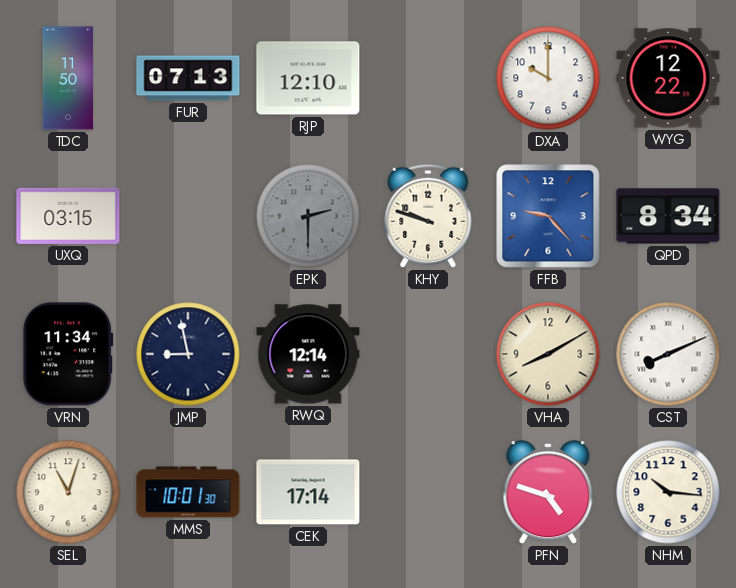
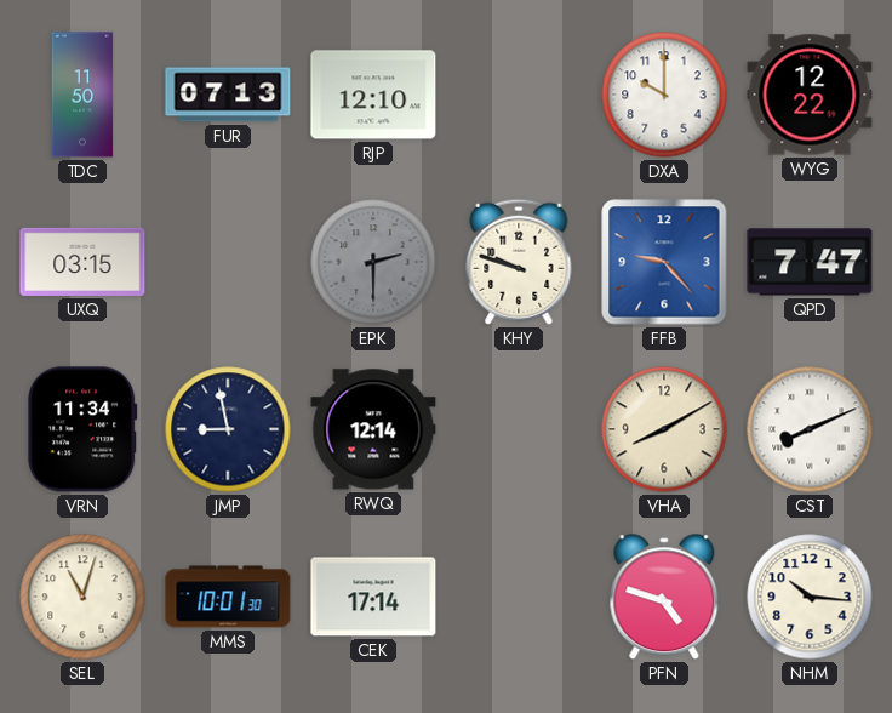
QPD: 8:34 -> 7:47 (810, 262)
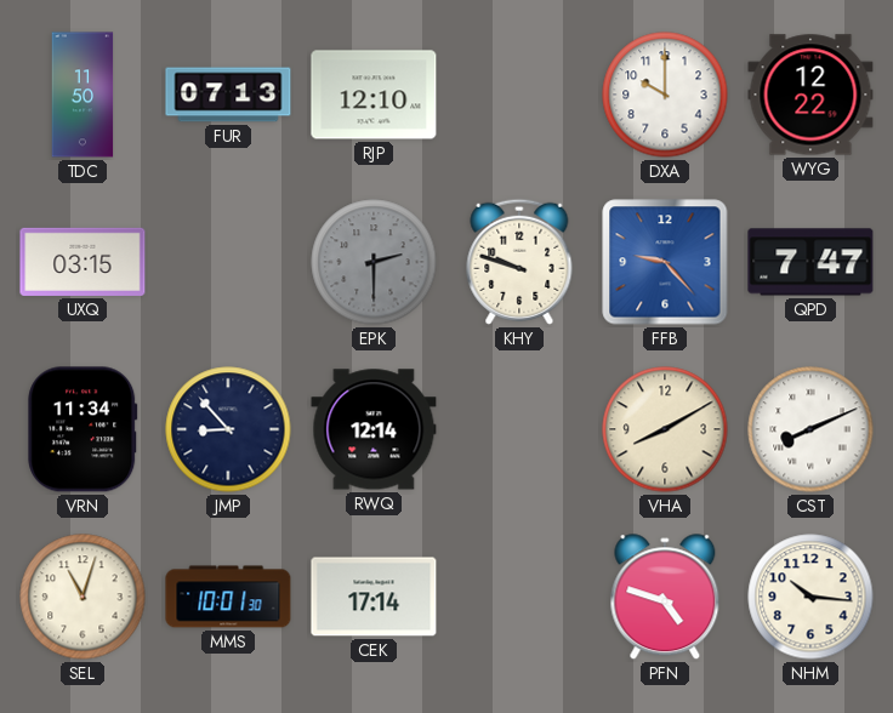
JMP: 8:58 -> 8:53 (228, 429)
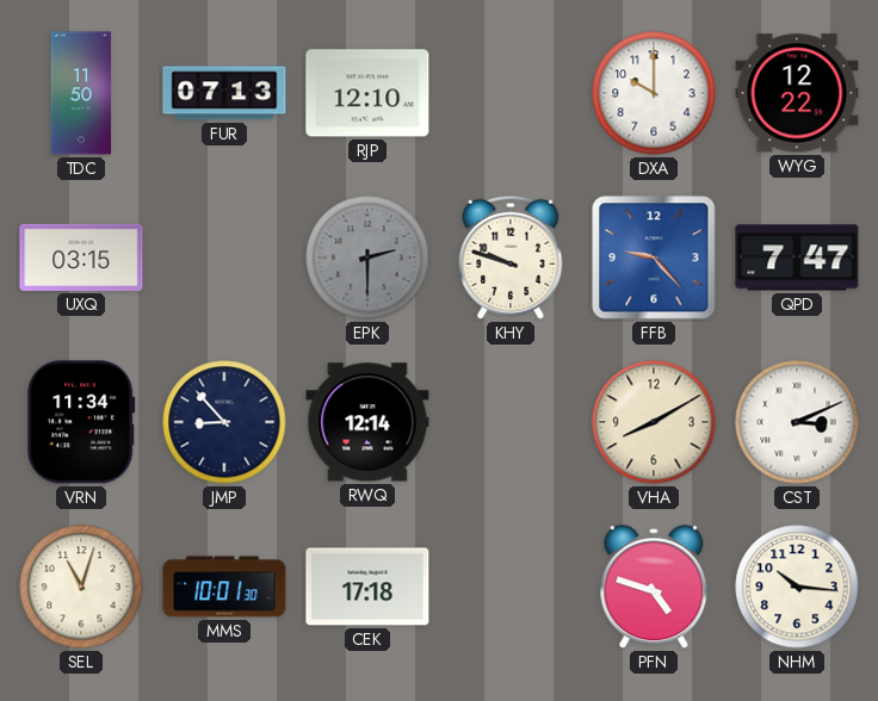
CST: 8:11 -> 3:11 (797, 422)
CEK: 17:14 -> 17:18 (367, 587)
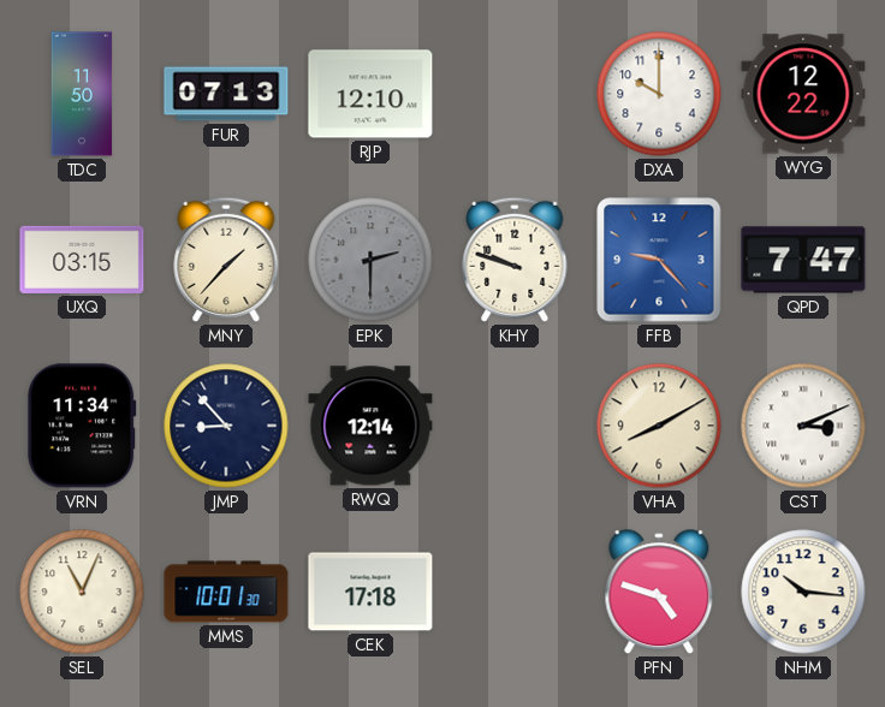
MNY: none -> 1:37 (226, 260)
SEL: 11:03 -> 11:04 (82, 592)
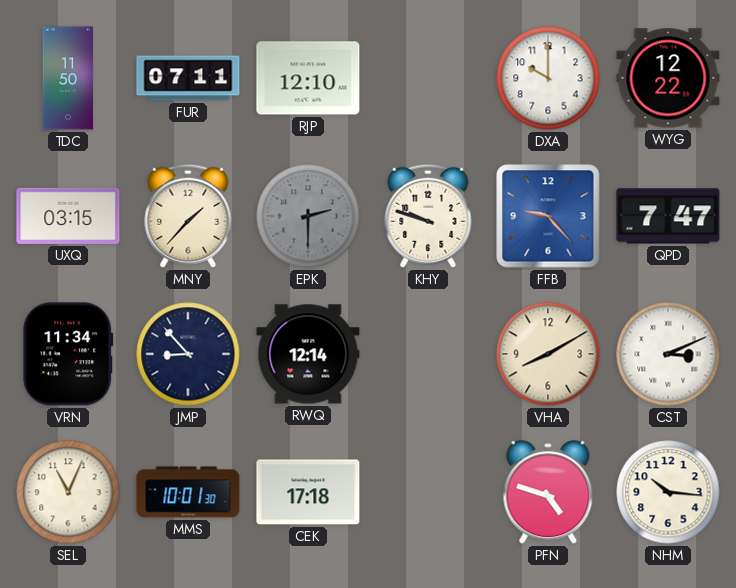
FUR: 07:13 -> 07:11 (188, 78)
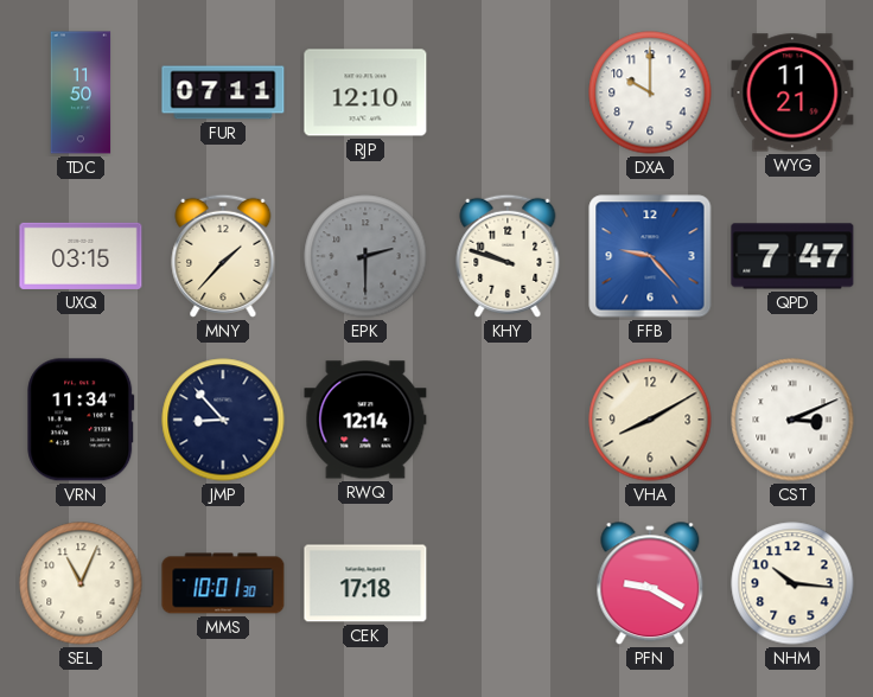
WYG: 12:22 -> 11:21 (792, 92)
PFN: 4:48 -> 9:20 (650, 584)
